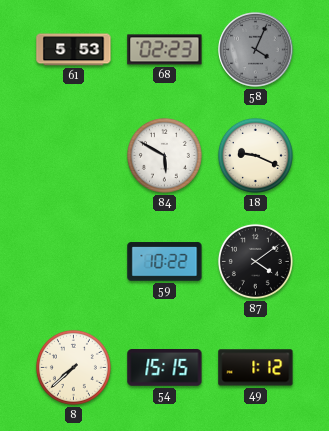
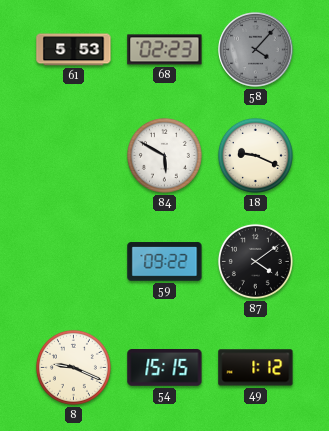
58: 4:04 -> 4:07 (256, 50)
59: 10:22 -> 09:22 (165, 262)
8: 7:38 -> 9:19 (73, 367)
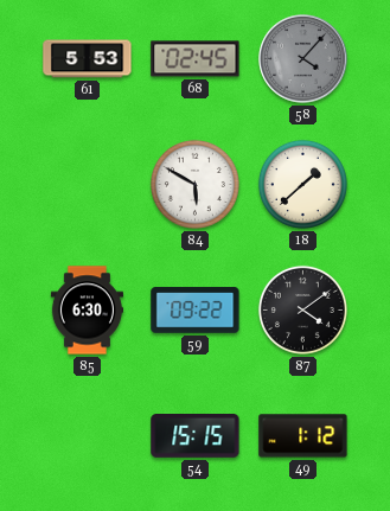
68: 02:23 -> 02:45 (196, 59)
18: 9:19 -> 1:38 (302, 184)
85: none -> 6:30 (87, 311)
8: 9:19 -> none (73, 367)
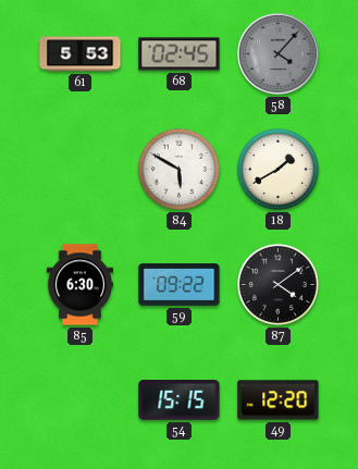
18: 1:38 -> 1:40 (277, 169)
49: 1:12 -> 12:20 (279, 400)
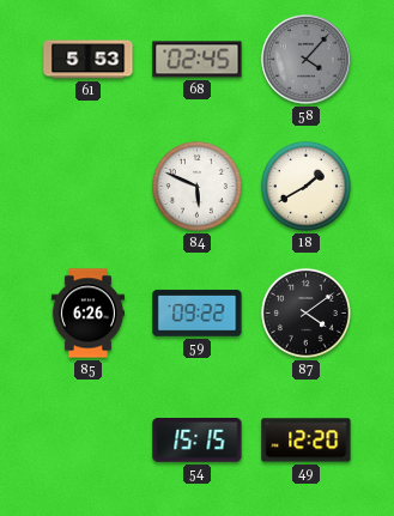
84: 5:50 -> 5:49 (196, 186)
85: 6:30 -> 6:26 (87, 314)
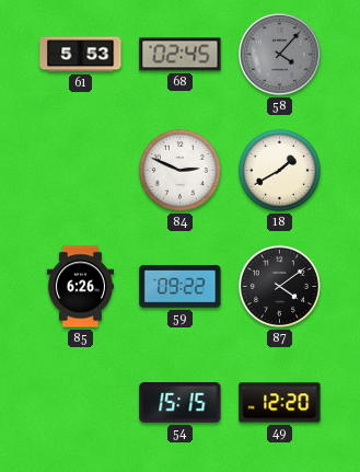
84: 5:49 -> 2:49 (179, 170)
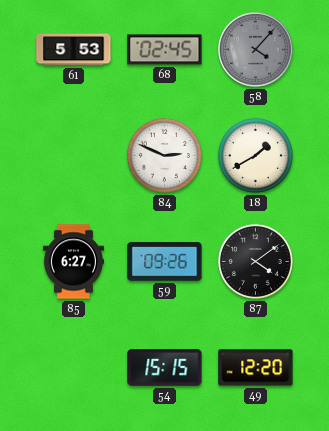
85: 6:26 -> 6:27 (73, 262)
59: 09:22 -> 09:26 (165, 262)
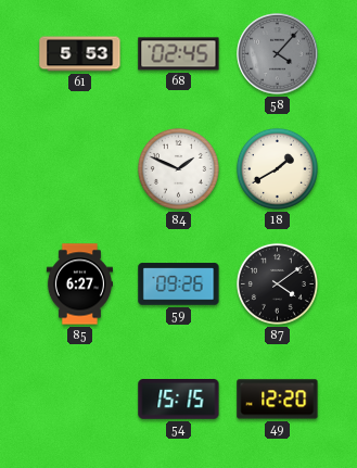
84: 2:49 -> 1:49 (178, 168)
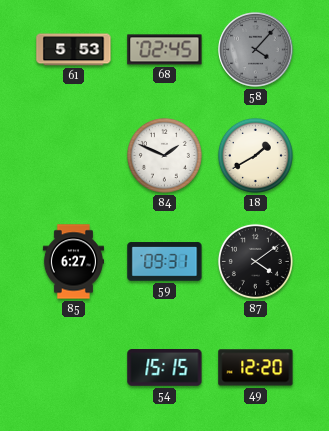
59: 09:26 -> 09:31 (165, 262)
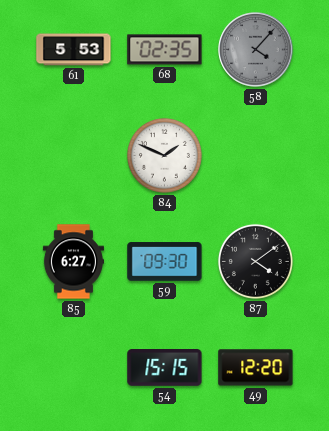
68: 02:45 -> 02:35 (165, 50)
18: 1:40 -> none (255, 155)
59: 09:31 -> 09:30 (165, 262)
